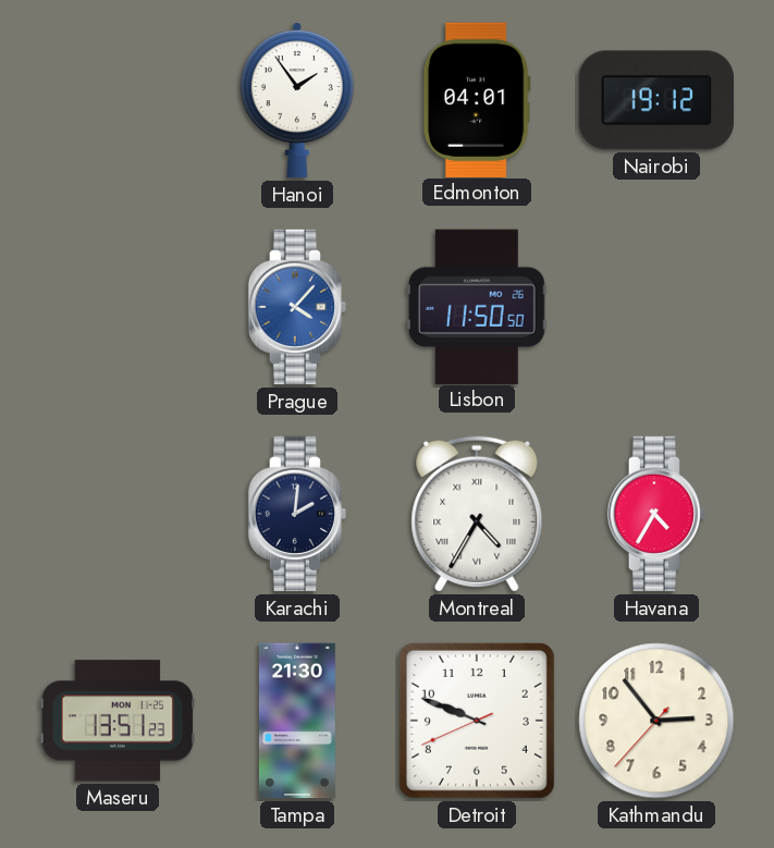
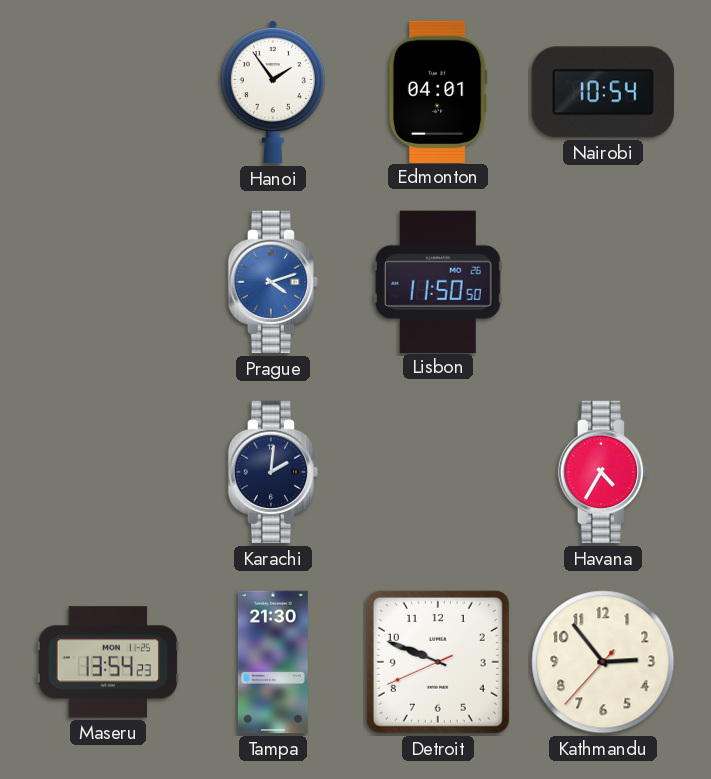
Nairobi: 19:12 -> 10:54 (602, 92)
Prague: 4:07 -> 4:12 (273, 282)
Montreal: 4:35 -> none (477, 514)
Maseru: 13:51 -> 13:54 (108, 662)
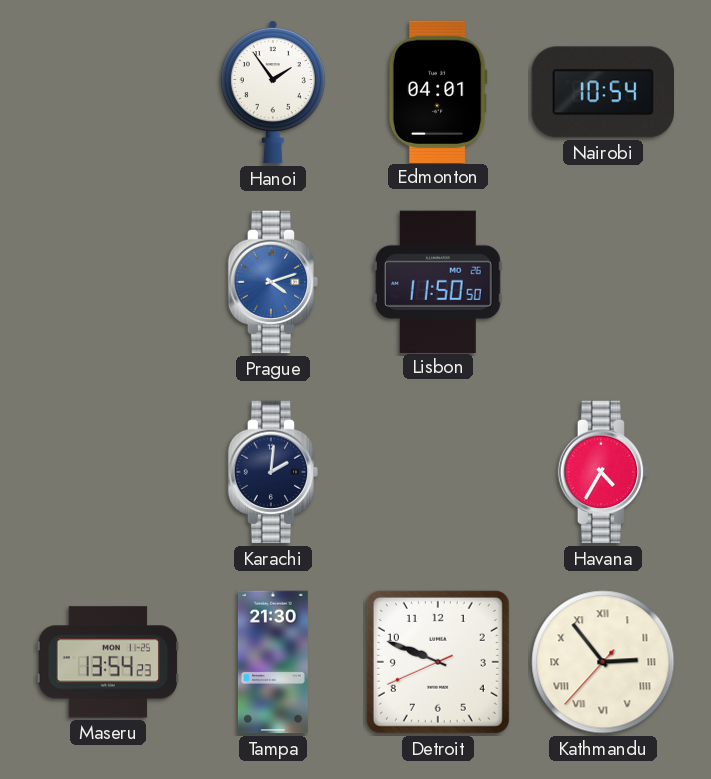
Kathmandu numerals: Arabic -> Roman (603, 662)
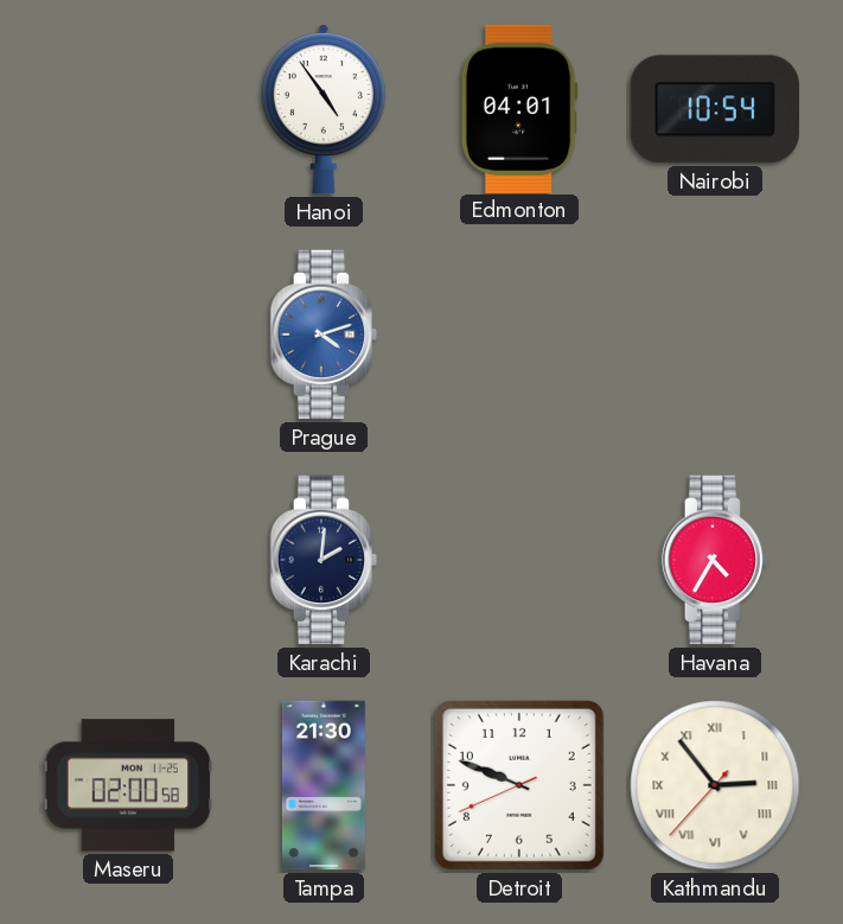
Hanoi: 1:54 -> 4:54 (324, 110)
Lisbon: 11:50 -> none (438, 281)
Maseru: 13:54 -> 02:00 (128, 785)
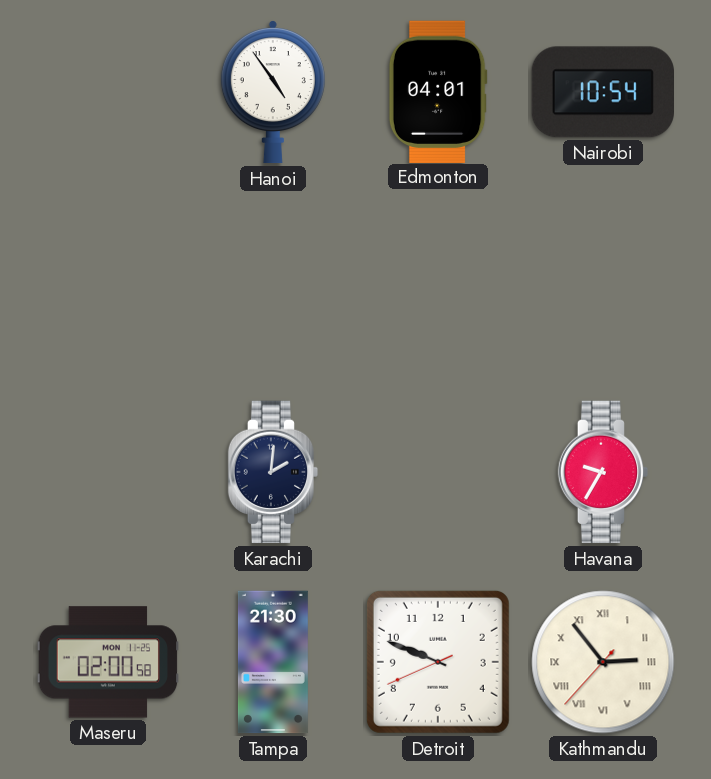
Prague: 4:12 -> none (324, 334)
Havana: 4:35 -> 9:35 (603, 472)
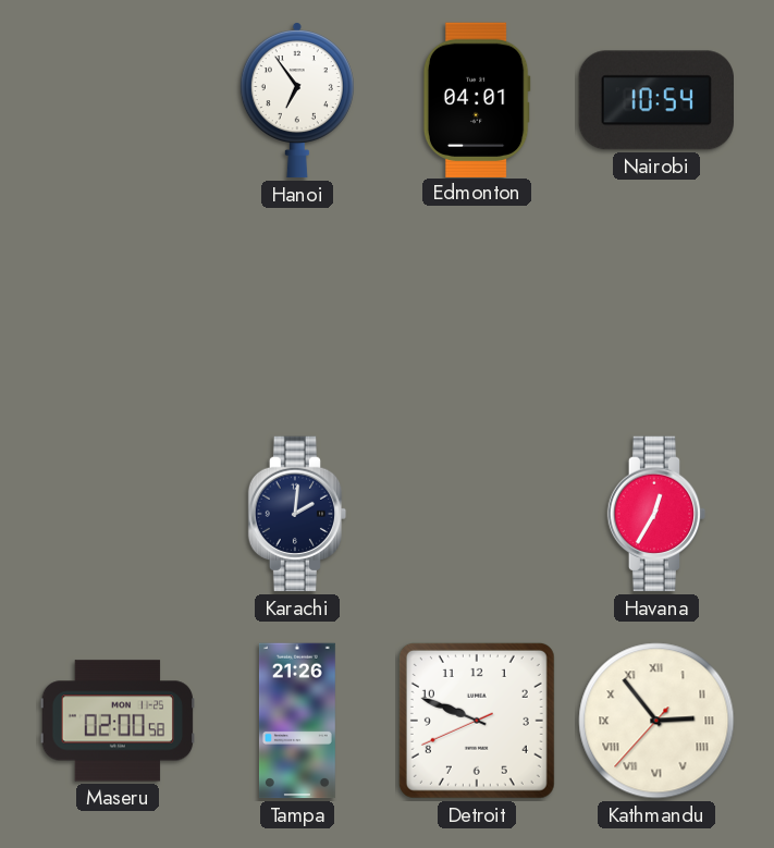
Hanoi: 4:54 -> 6:54 (297, 101)
Havana: 9:35 -> 12:35 (656, 514)
Tampa: 21:30 -> 21:26 (297, 721)
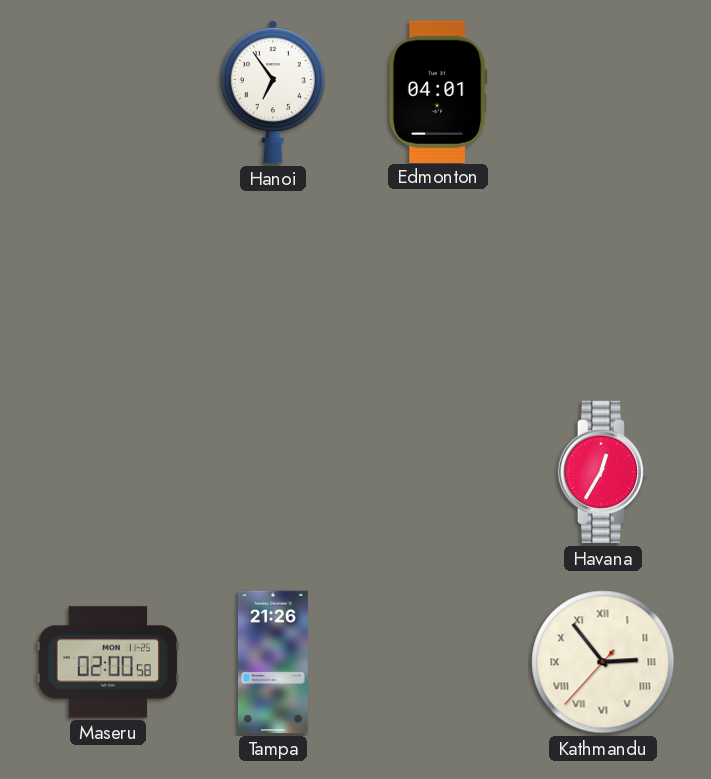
Nairobi: 10:54 -> none (655, 100)
Karachi: 2:01 -> none (297, 514)
Detroit: 9:48 -> none (477, 721)
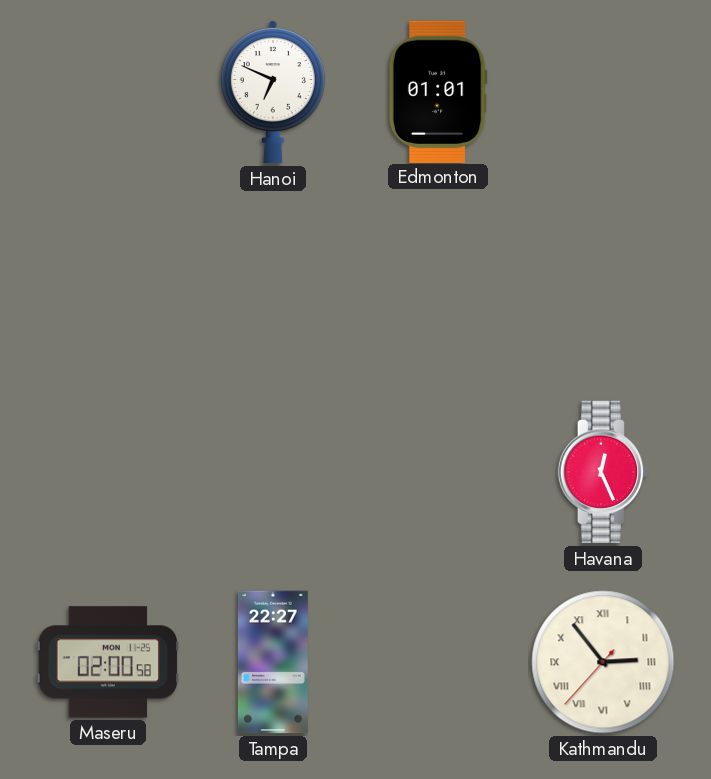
Hanoi: 6:54 -> 6:49 (273, 93)
Edmonton: 04:01 -> 01:01 (438, 91)
Havana: 12:35 -> 12:26 (603, 472)
Tampa: 21:26 -> 22:27 (273, 662)
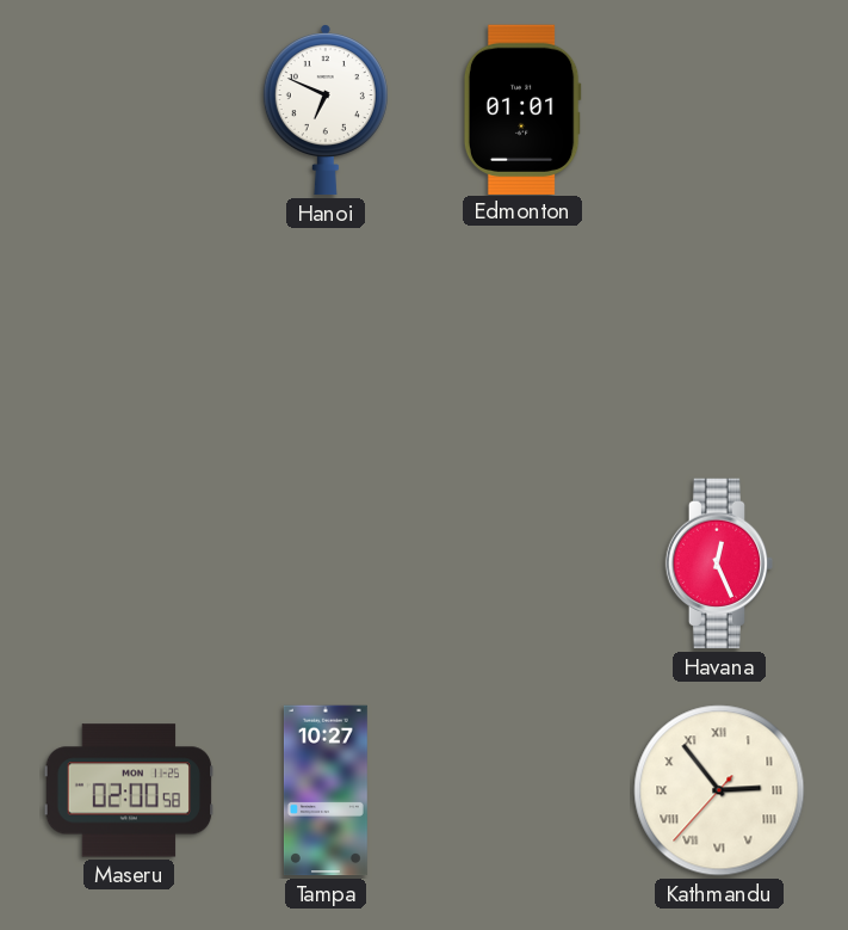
Tampa: 22:27 -> 10:27 (326, 790)
